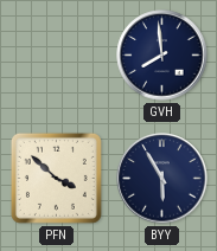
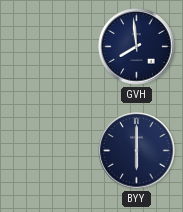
PFN: 3:52 -> none (56, 178)
BYY: 5:55 -> 6:00 (137, 151)
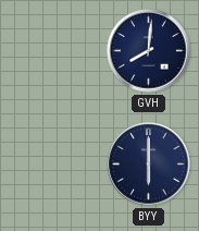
GVH: 7:59 -> 8:01 (149, 51)
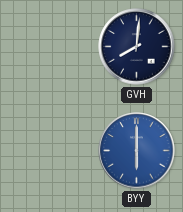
BYY dial: navy -> blue (137, 151)
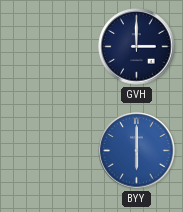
GVH: 8:01 -> 3:00 (137, 47)
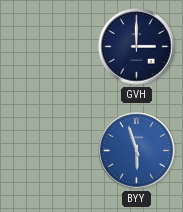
BYY: 6:00 -> 5:57 (137, 151)
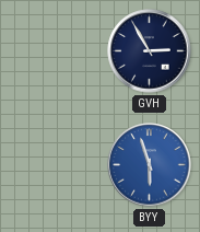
GVH: 3:00 -> 2:55 (150, 51)
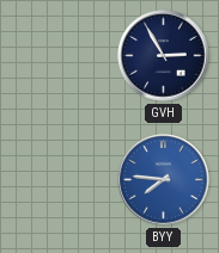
BYY: 5:57 -> 7:46 (164, 180)
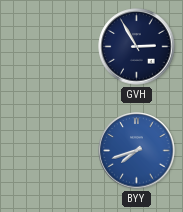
BYY: 7:46 -> 7:42 (137, 151)
